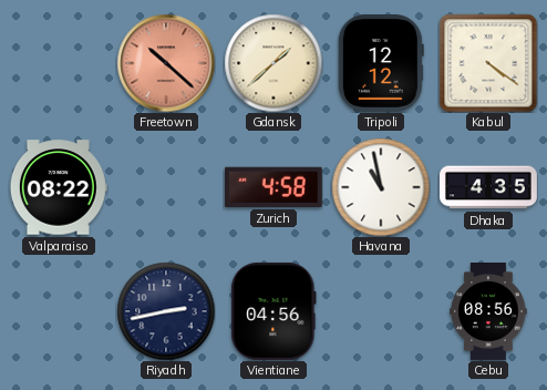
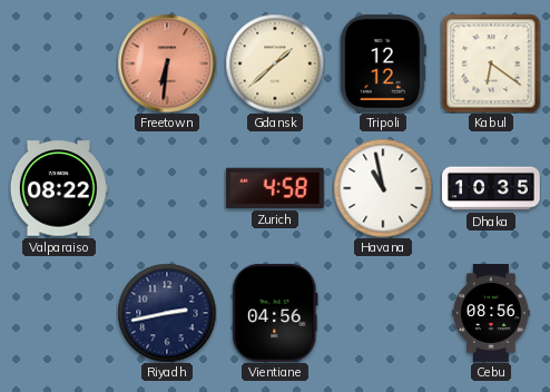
Freetown: 10:22 -> 6:31 (167, 63)
Kabul: 4:21 -> 6:21 (491, 63)
Dhaka: 4:35 -> 10:35 (492, 188)
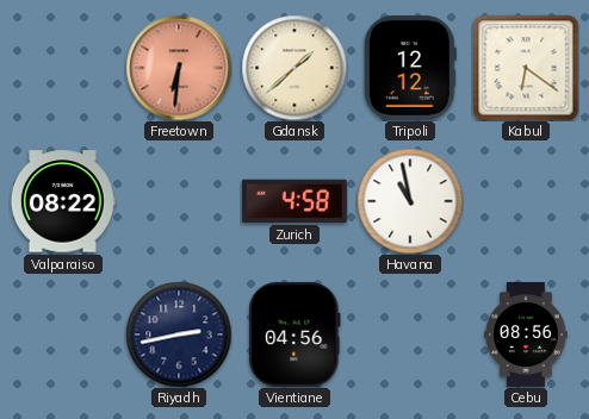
Dhaka: 10:35 -> none (492, 188)
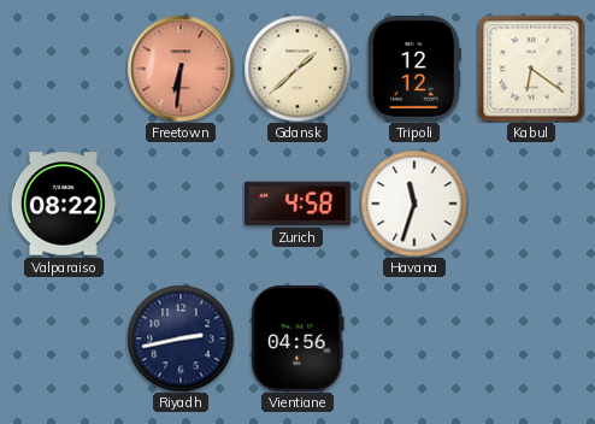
Havana: 10:58 -> 11:33 (414, 204)
Cebu: 08:56 -> none (526, 336)
